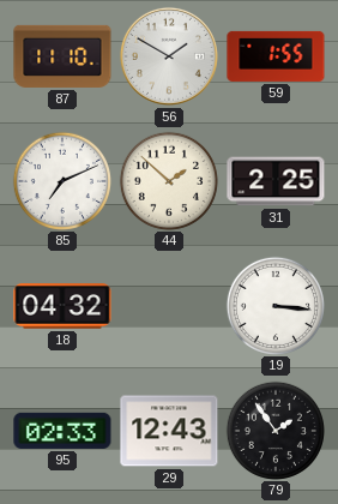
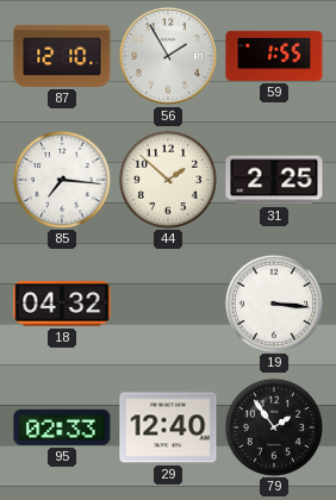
87: 11:10 -> 12:10 (62, 56)
56: 1:50 -> 1:55 (168, 56)
85: 7:11 -> 7:16 (61, 179)
29: 12:43 -> 12:40 (168, 427)
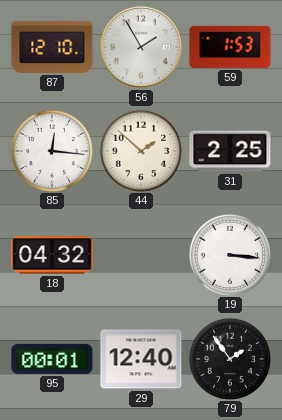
59: 1:55 -> 1:53 (230, 47)
85: 7:16 -> 12:16 (51, 150)
95: 02:33 -> 00:01 (52, 359)
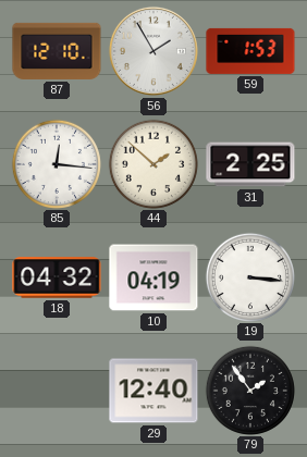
10: none -> 04:19 (153, 277)
95: 00:01 -> none (52, 359)
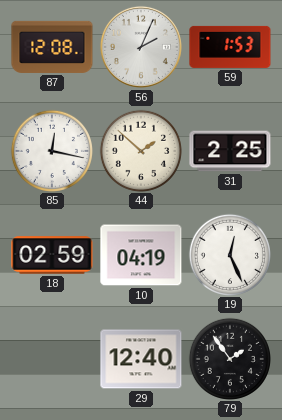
87: 12:10 -> 12:08 (52, 47)
56: 1:55 -> 2:04 (141, 47)
85: 12:16 -> 12:17 (51, 150)
18: 04:32 -> 02:59 (52, 255)
19: 3:16 -> 12:26 (229, 254)
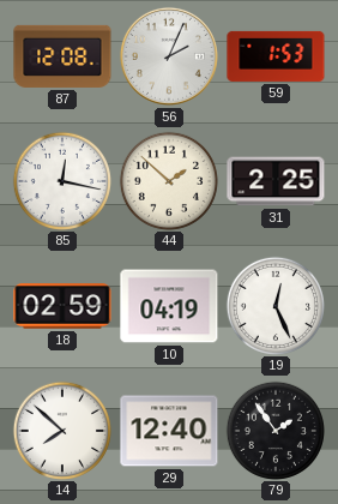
14: none -> 7:52 (61, 430)
